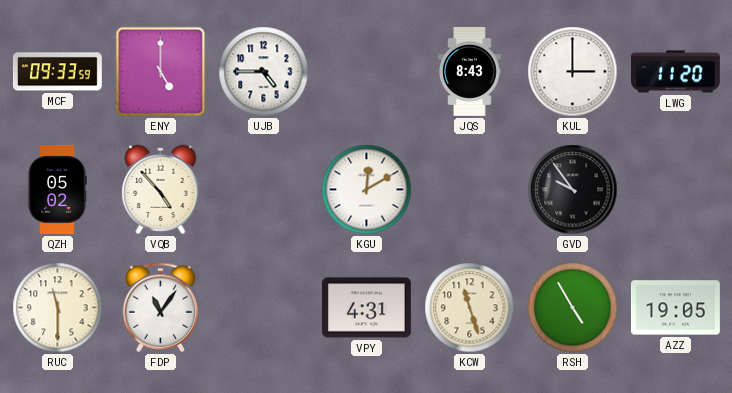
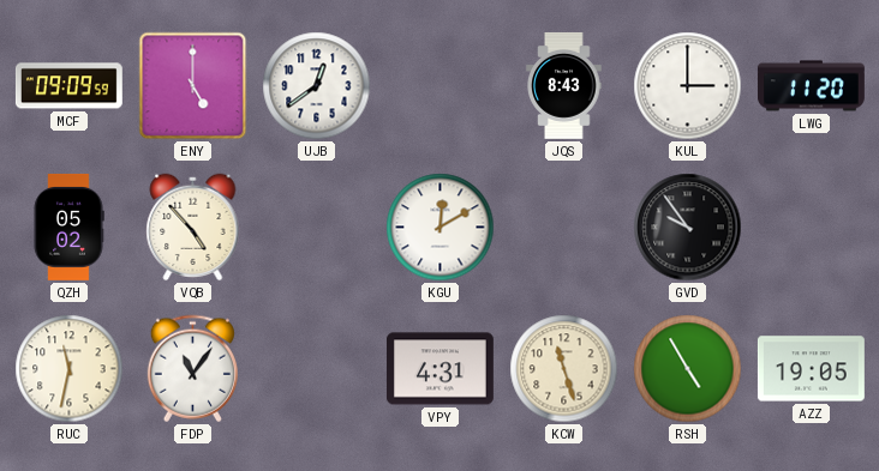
MCF: 09:33 -> 09:09 (68, 86)
UJB: 4:45 -> 12:39 (317, 86)
RUC: 11:30 -> 11:32 (70, 369)
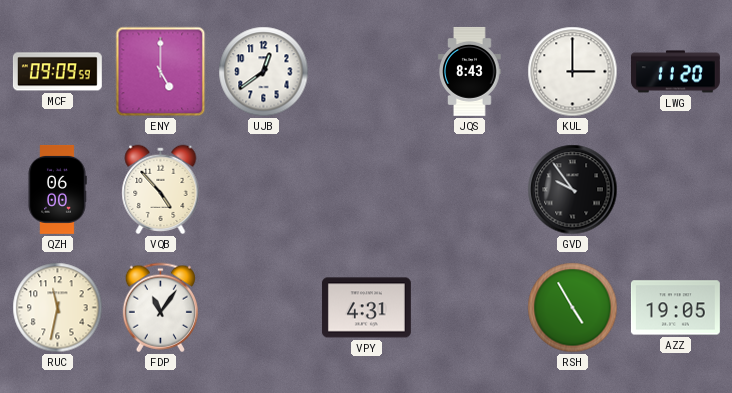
QZH: 05:02 -> 06:00 (57, 189)
KGU: 12:10 -> none (441, 228)
KCW: 11:27 -> none (564, 369)
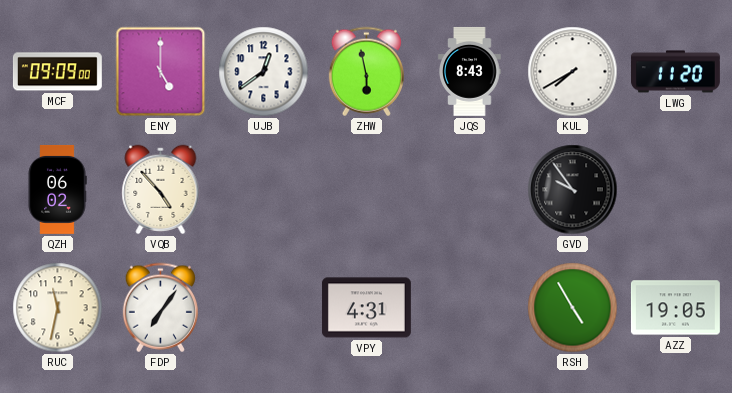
MCF: 09:09:59 -> 09:09:00 (57, 72)
ZHW: none -> 5:58 (366, 72)
KUL: 3:00 -> 7:40 (573, 72)
QZH: 06:00 -> 06:02 (57, 189)
FDP: 11:06 -> 7:06 (160, 308)
